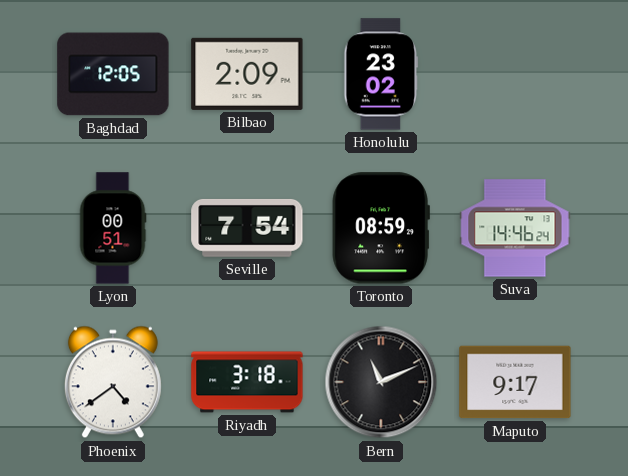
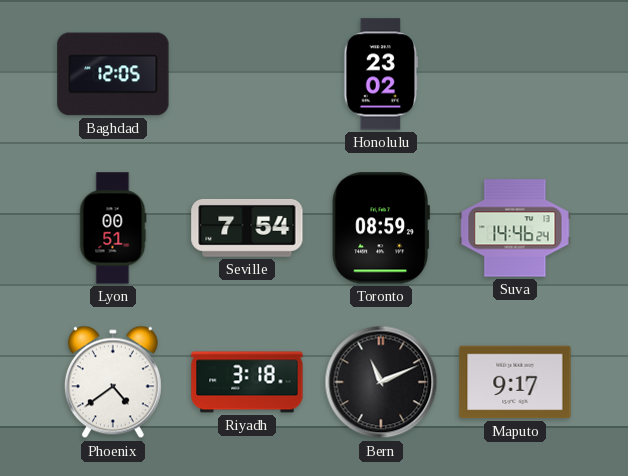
Bilbao: 2:09 -> none (247, 74)
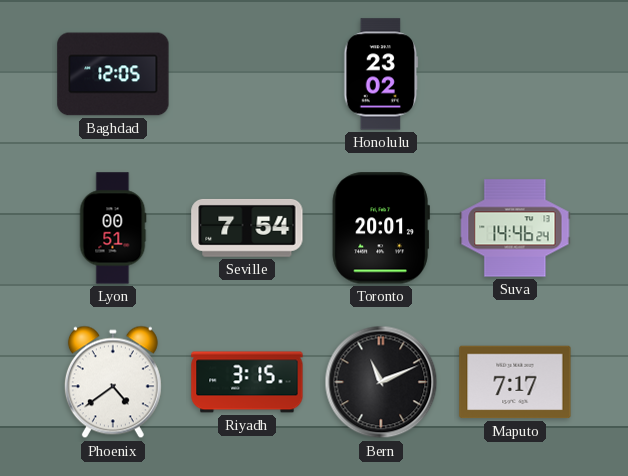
Toronto: 08:59 -> 20:01 (381, 228)
Riyadh: 3:18 -> 3:15 (247, 382)
Maputo: 9:17 -> 7:17 (515, 382)
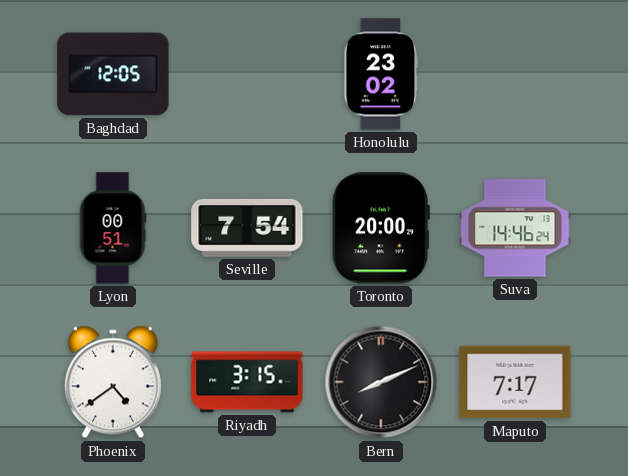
Toronto: 20:01 -> 20:00 (381, 228)
Bern: 11:11 -> 8:11 (381, 382)
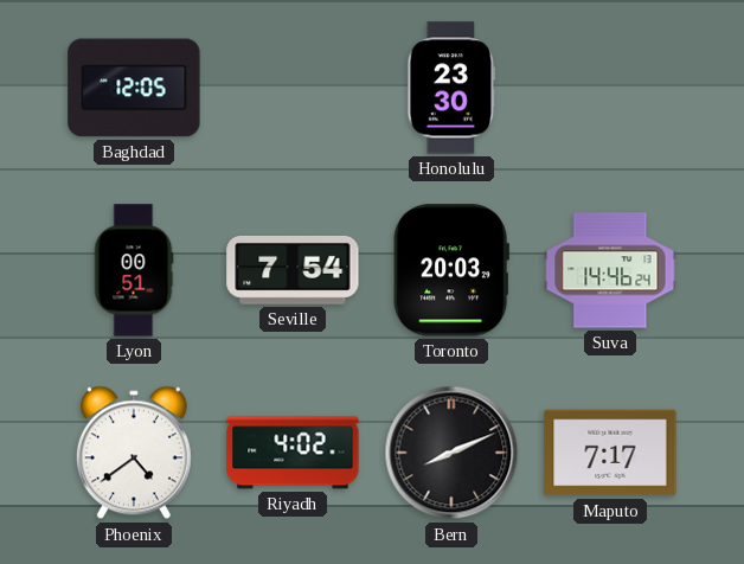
Honolulu: 23:02 -> 23:30 (451, 88)
Toronto: 20:00 -> 20:03 (451, 270)
Riyadh: 3:15 -> 4:02 (293, 453)
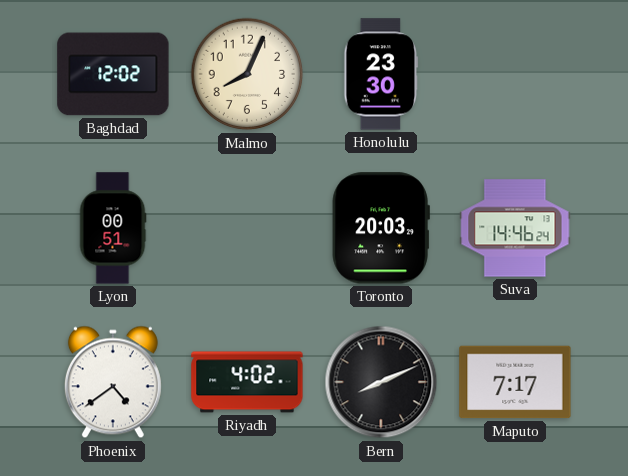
Baghdad: 12:05 -> 12:02 (113, 74)
Malmo: none -> 8:04 (247, 74)
Seville: 7:54 -> none (293, 270)
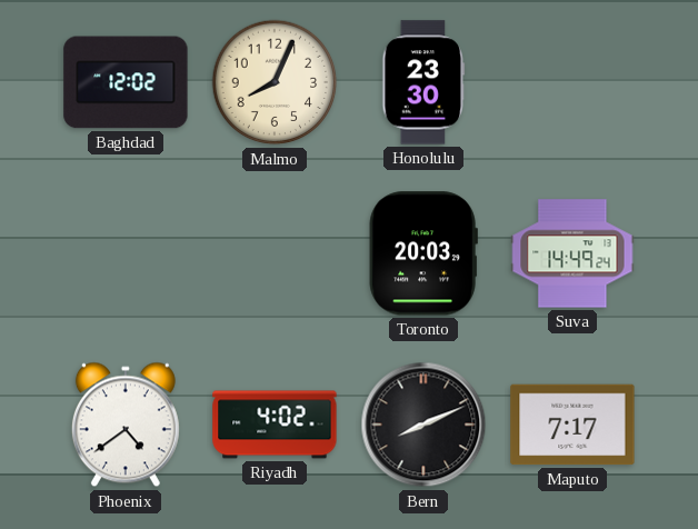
Lyon: 00:51 -> none (113, 228)
Suva: 14:46 -> 14:49 (572, 253)
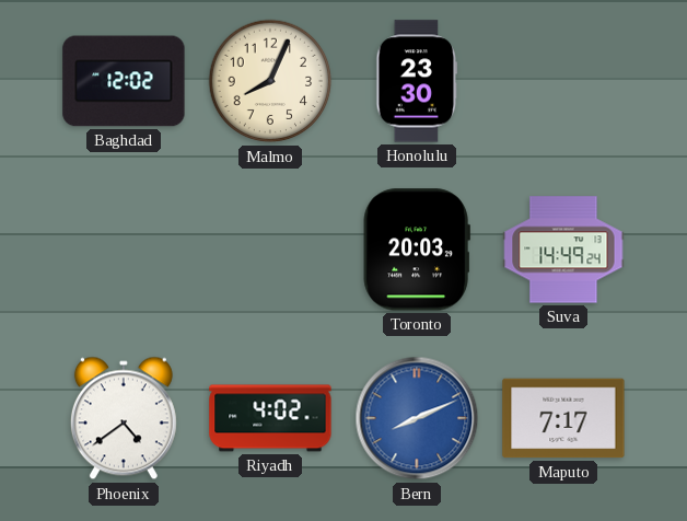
Bern dial: black -> blue (417, 418)
